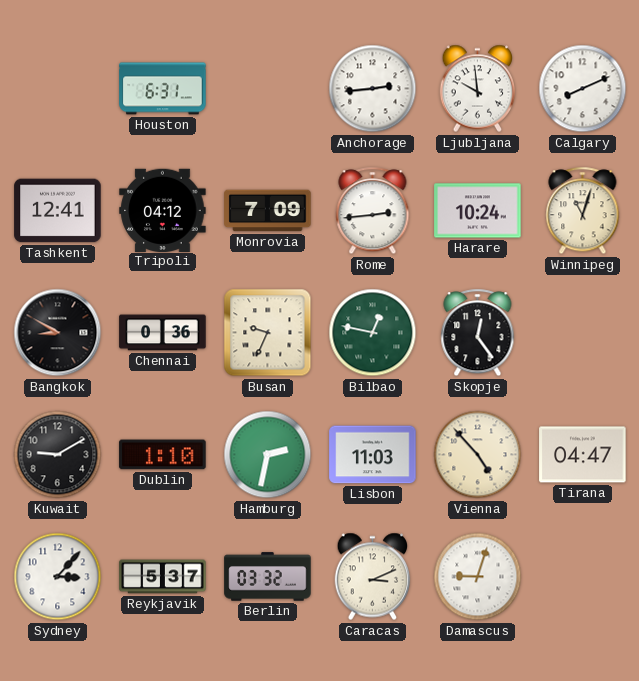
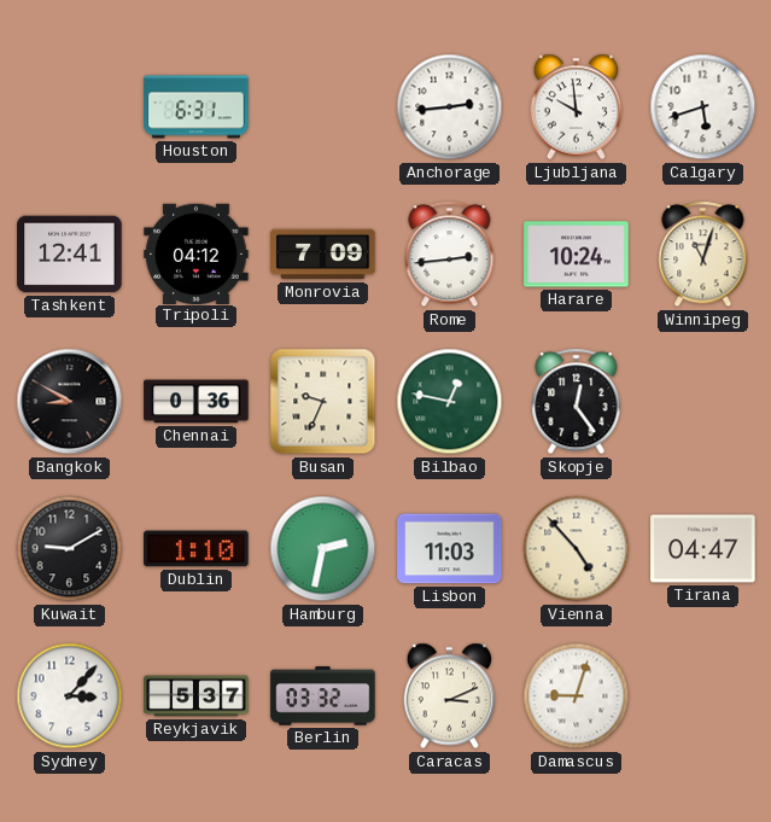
Calgary: 8:11 -> 5:42 (703, 107)
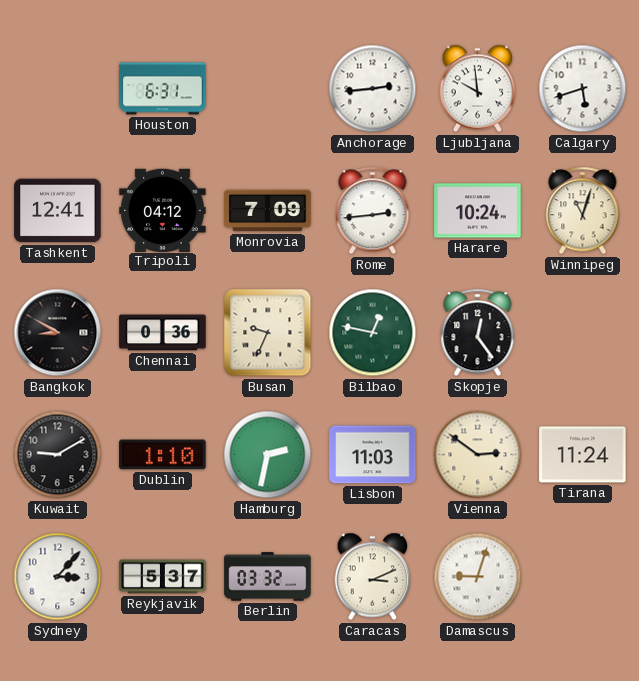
Vienna: 4:53 -> 2:51 (478, 455)
Tirana: 04:47 -> 11:24 (583, 455)
